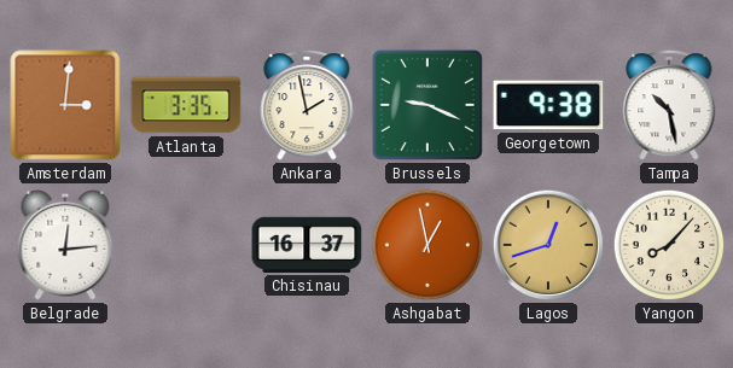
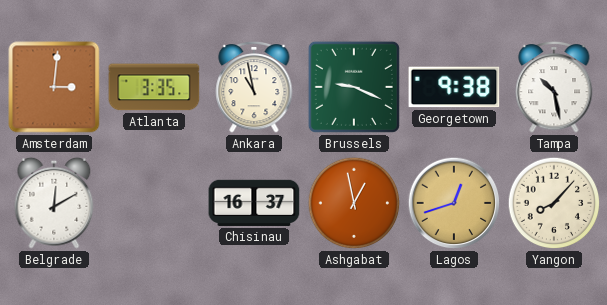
Ankara: 1:58 -> 10:58 (254, 87)
Belgrade: 12:14 -> 12:10 (54, 203)
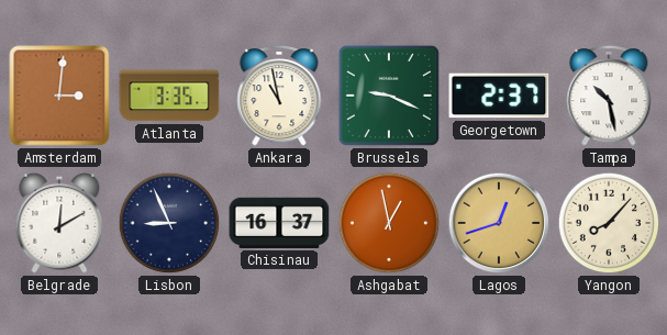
Georgetown: 9:38 -> 2:37 (499, 96)
Lisbon: none -> 8:56 (169, 223)
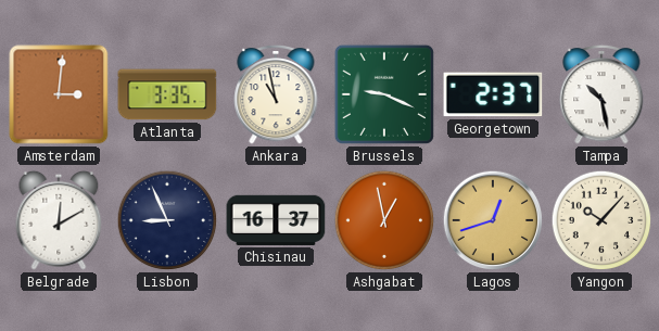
Yangon: 8:07 -> 10:07 (601, 220)
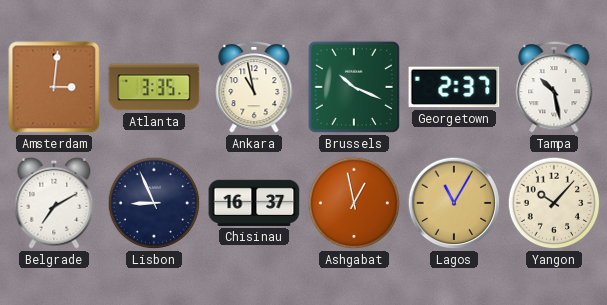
Brussels: 9:19 -> 10:19 (354, 87)
Belgrade: 12:10 -> 7:10 (54, 203)
Lagos: 12:42 -> 11:05 (454, 203)
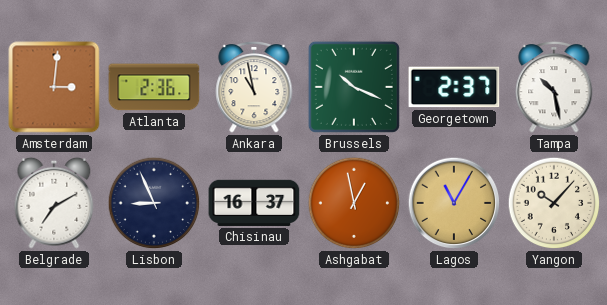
Atlanta: 3:35 -> 2:36 (154, 87)
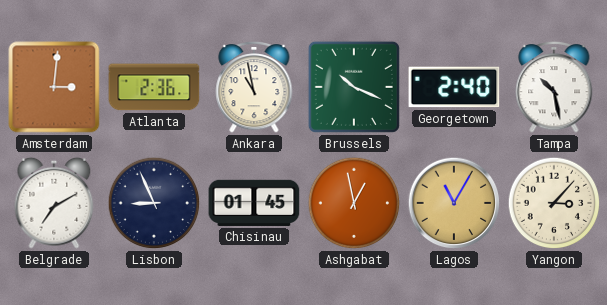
Georgetown: 2:37 -> 2:40 (454, 87)
Chisinau: 16:37 -> 01:45 (254, 203)
Yangon: 10:07 -> 3:07 (554, 203)
